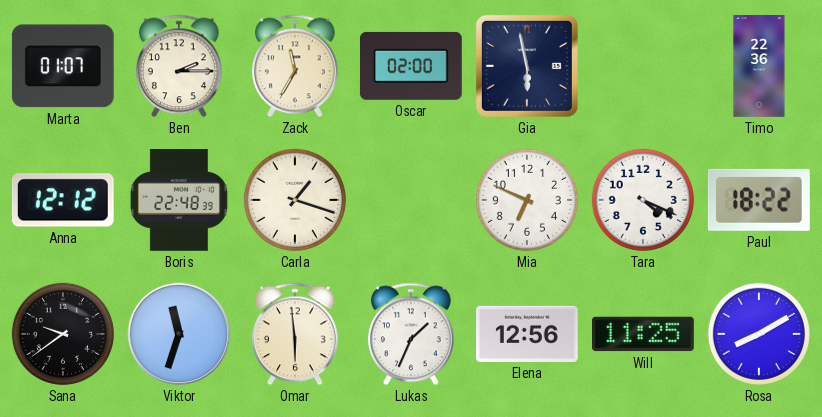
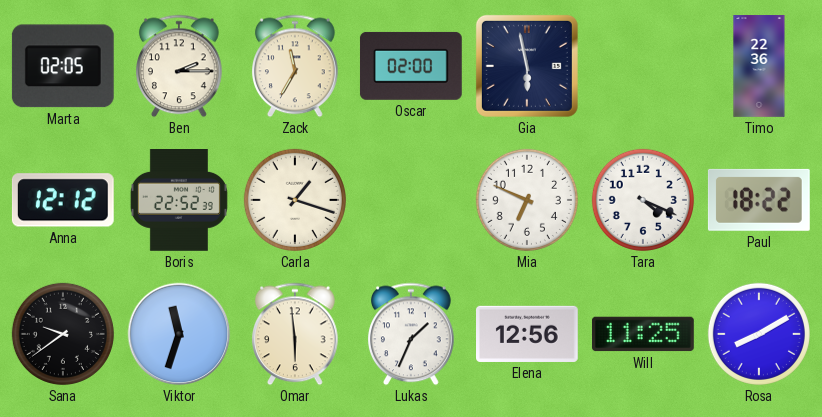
Marta: 01:07 -> 02:05 (63, 66)
Boris: 22:48 -> 22:52 (179, 201)
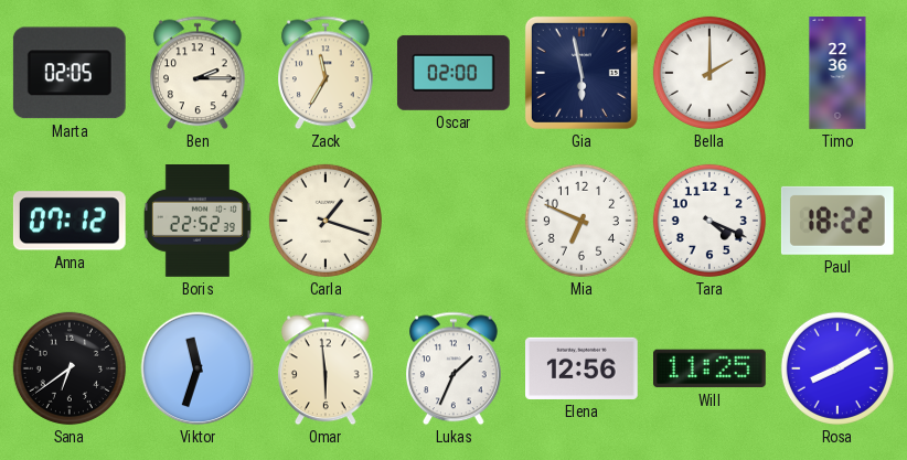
Bella: none -> 2:00 (709, 73)
Anna: 12:12 -> 07:12 (70, 221)
Sana: 9:39 -> 6:39 (70, 368)
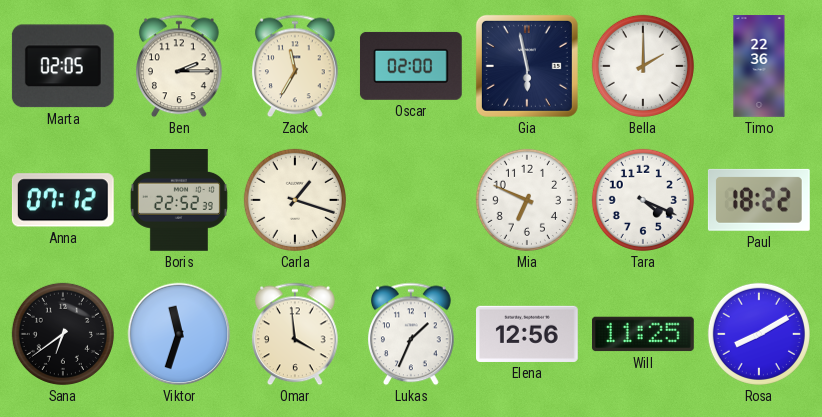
Omar: 5:59 -> 3:59 (296, 334)
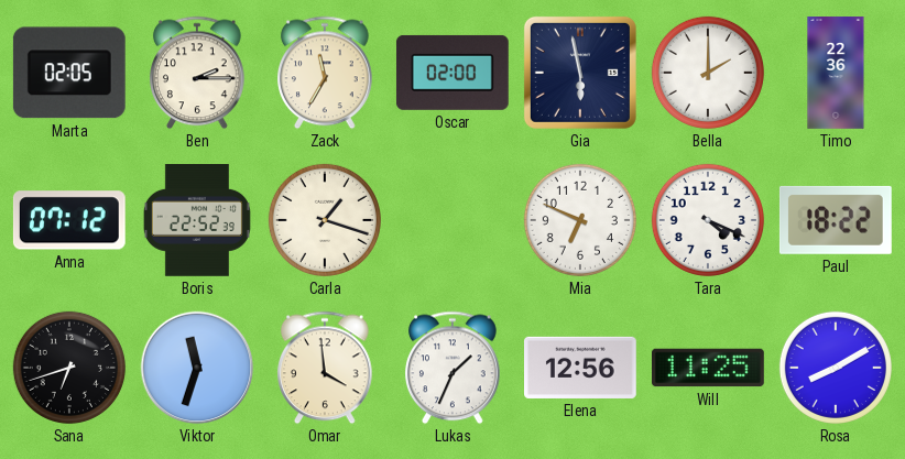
Sana: 6:39 -> 6:42 (69, 368)
